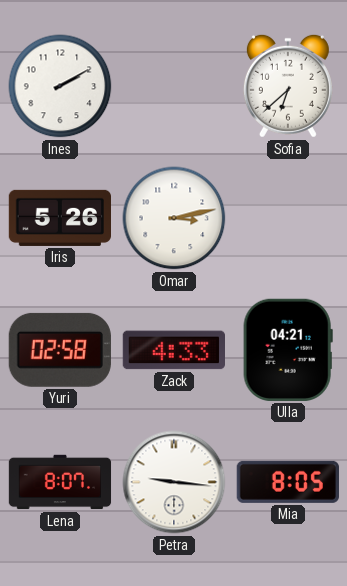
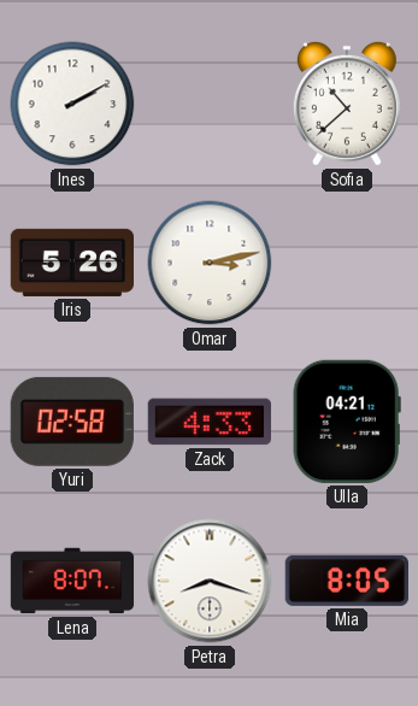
Sofia: 6:38 -> 10:38 (347, 104)
Petra: 9:16 -> 8:18 (210, 581)
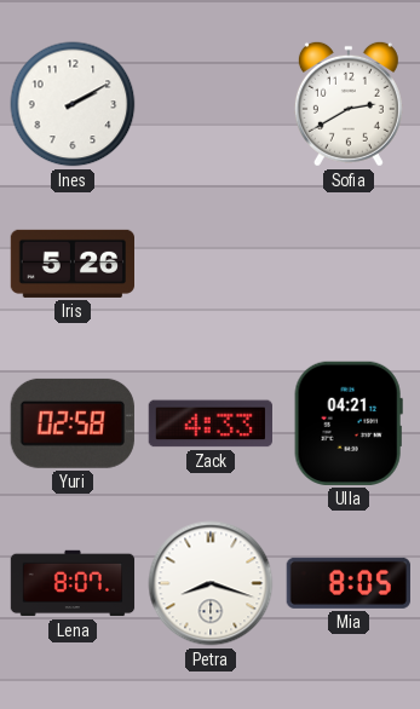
Sofia: 10:38 -> 2:40 (349, 104)
Omar: 3:13 -> none (210, 263)
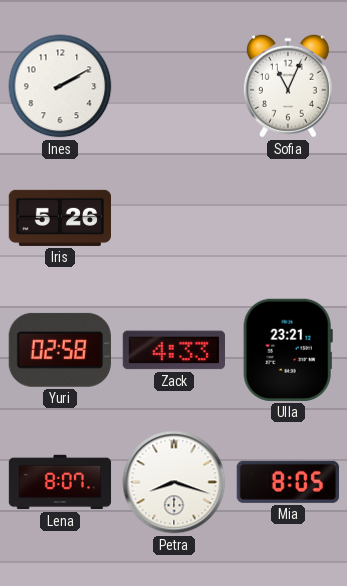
Sofia: 2:40 -> 11:04 (288, 86)
Ulla: 04:21 -> 23:21 (288, 350)
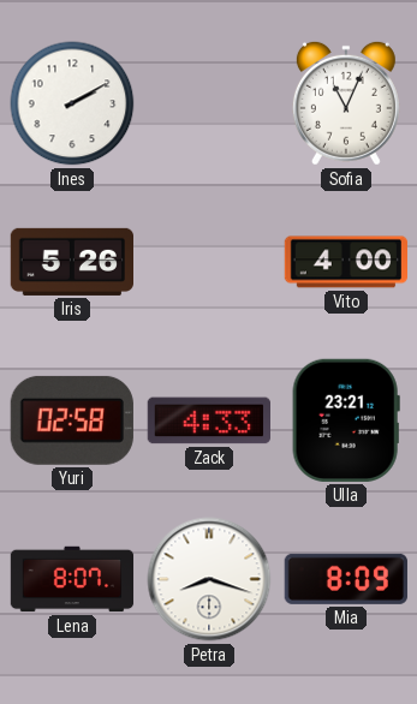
Vito: none -> 4:00 (345, 262)
Mia: 8:05 -> 8:09 (346, 579)
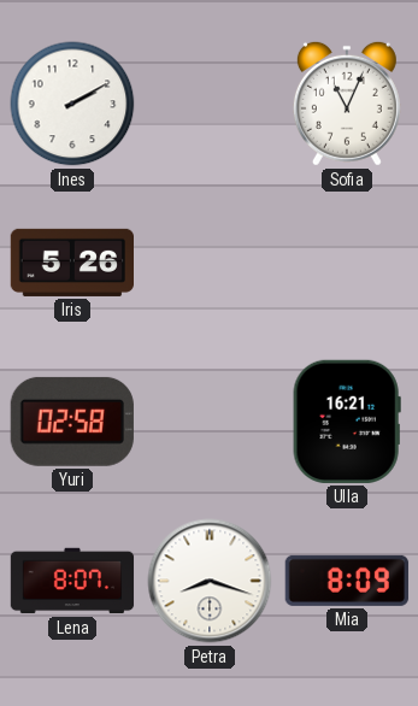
Vito: 4:00 -> none (345, 262)
Zack: 4:33 -> none (208, 420)
Ulla: 23:21 -> 16:21 (347, 422)
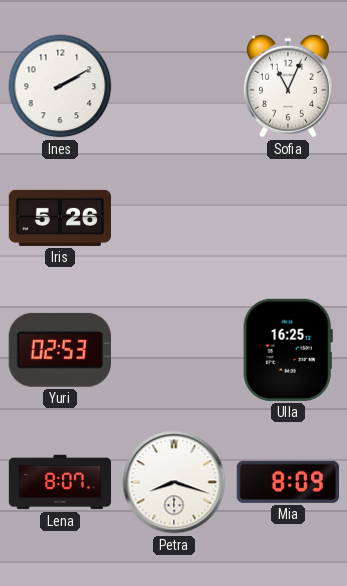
Yuri: 02:58 -> 02:53 (60, 350)
Ulla: 16:21 -> 16:25 (288, 350)
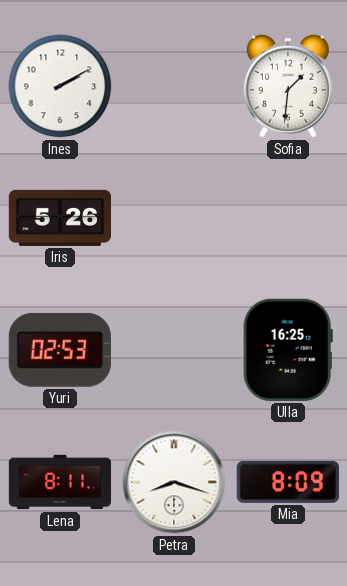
Sofia: 11:04 -> 1:31 (288, 86)
Lena: 8:07 -> 8:11 (60, 482)
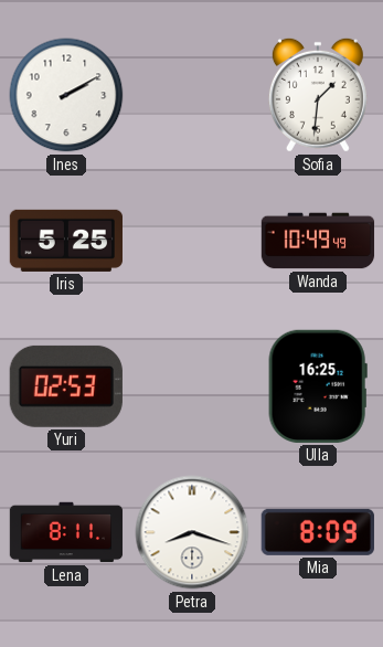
Iris: 5:26 -> 5:25 (65, 241)
Wanda: none -> 10:49 (318, 241)
